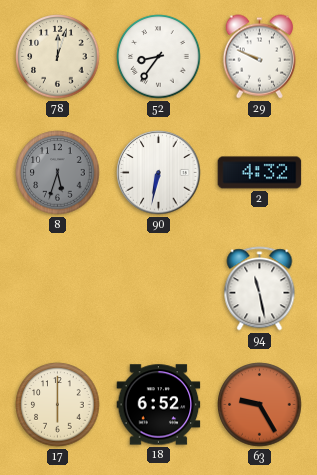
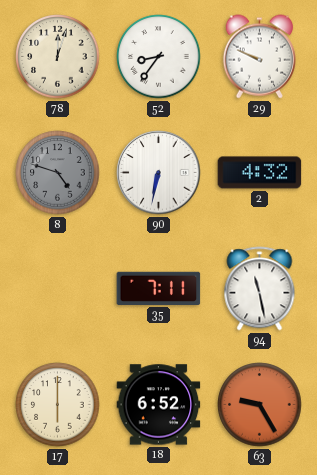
8: 5:33 -> 4:48 (58, 173)
35: none -> 7:11 (159, 288)
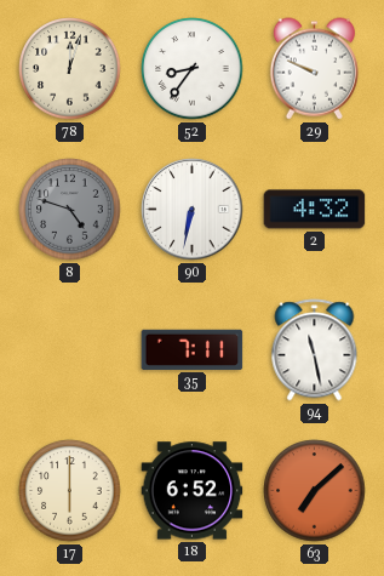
63: 9:25 -> 7:08 (315, 491)
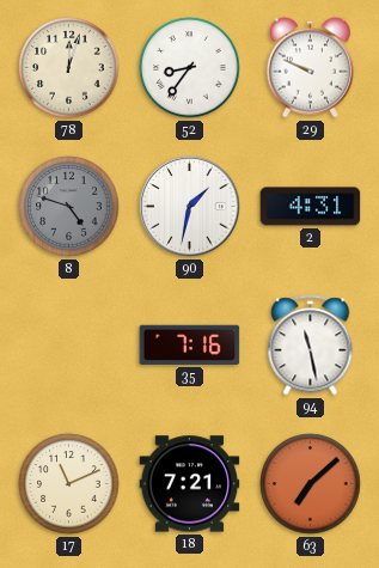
90: 6:32 -> 1:32 (190, 207)
2: 4:32 -> 4:31 (311, 207)
35: 7:11 -> 7:16 (190, 344)
17: 6:00 -> 11:11 (69, 484)
18: 6:52 -> 7:21 (190, 484)
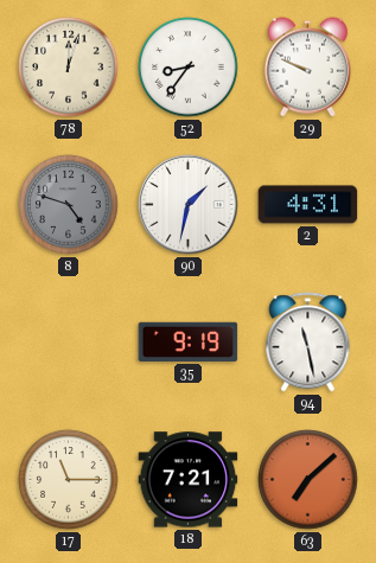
35: 7:16 -> 9:19 (189, 341)
17: 11:11 -> 11:15 (69, 480)
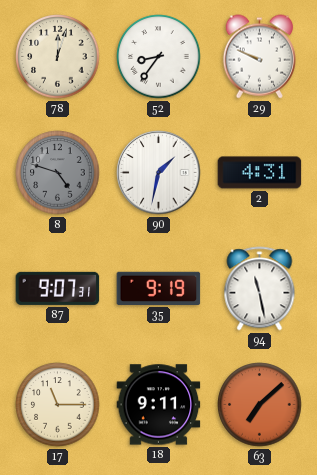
87: none -> 9:07 (58, 288)
18: 7:21 -> 9:11 (159, 405)
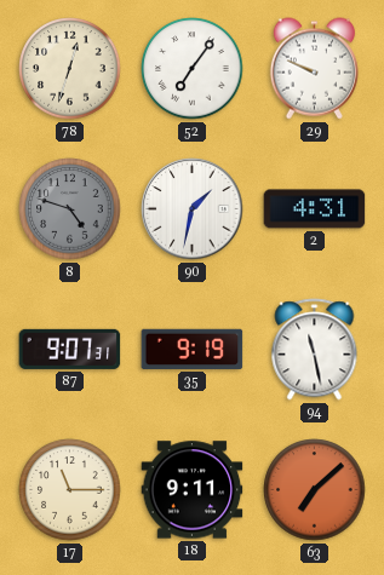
78: 12:03 -> 12:33 (70, 69)
52: 8:36 -> 7:06 (193, 69)
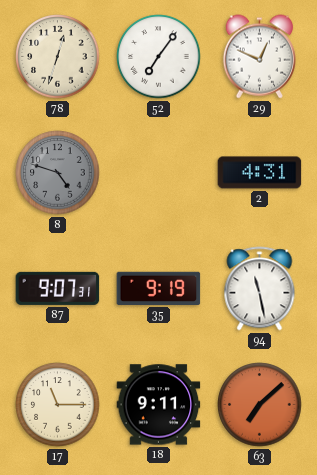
29: 9:49 -> 12:49 (259, 57)
90: 1:32 -> none (193, 209)
